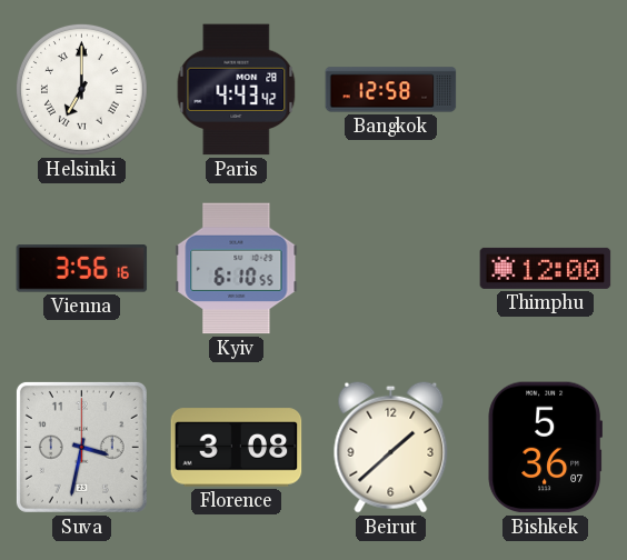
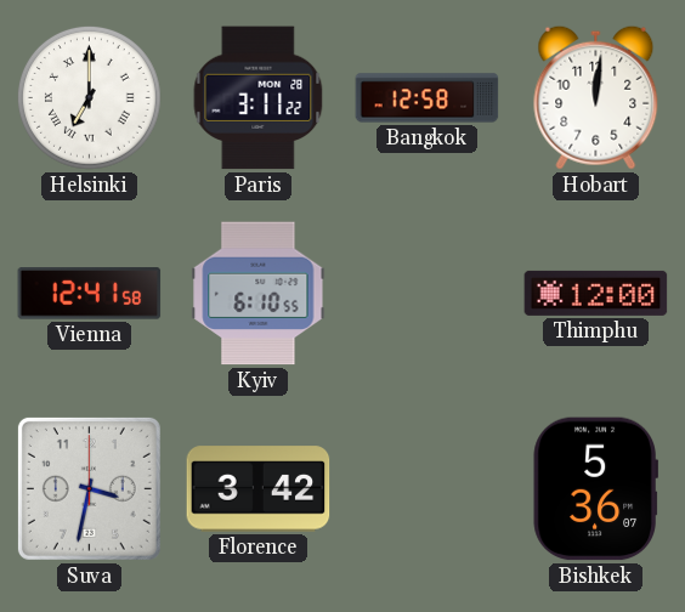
Paris: 4:43 -> 3:11 (259, 98)
Hobart: none -> 12:01 (596, 97)
Vienna: 3:56 -> 12:41 (90, 294)
Florence: 3:08 -> 3:42 (259, 489)
Beirut: 1:38 -> none (391, 447)
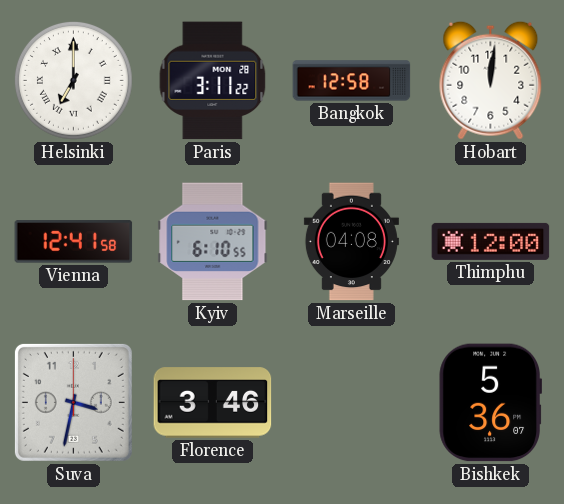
Marseille: none -> 04:08 (351, 242)
Florence: 3:42 -> 3:46 (213, 403)
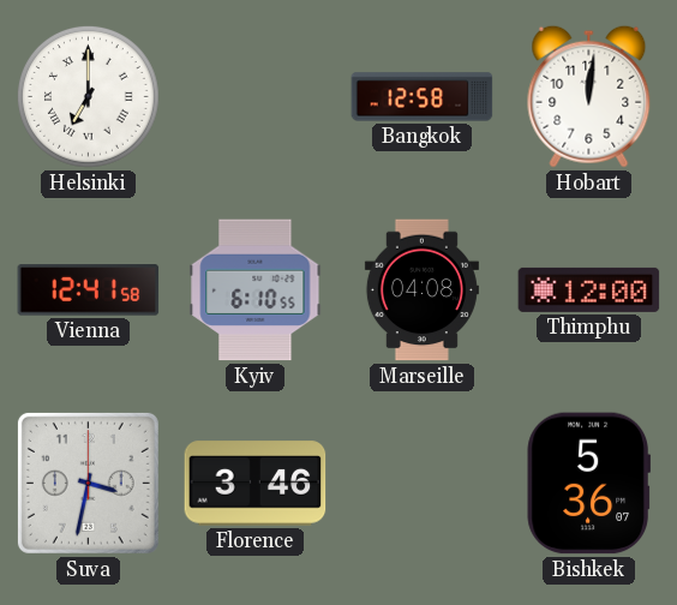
Paris: 3:11 -> none (213, 81)
